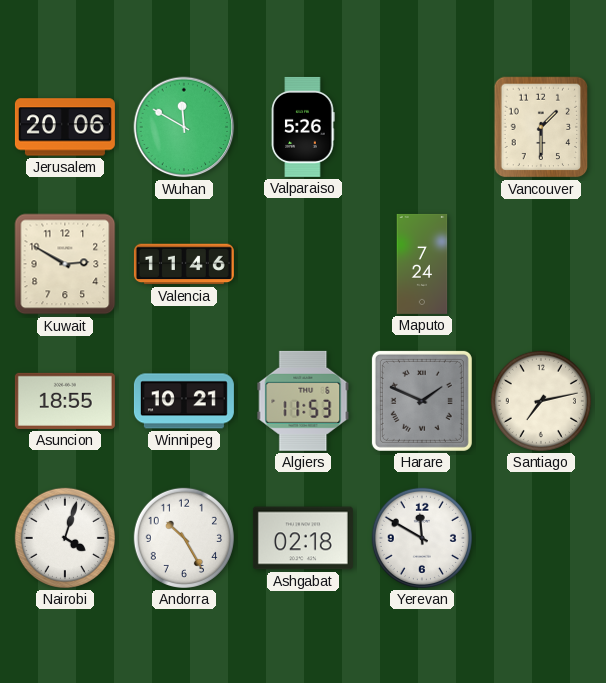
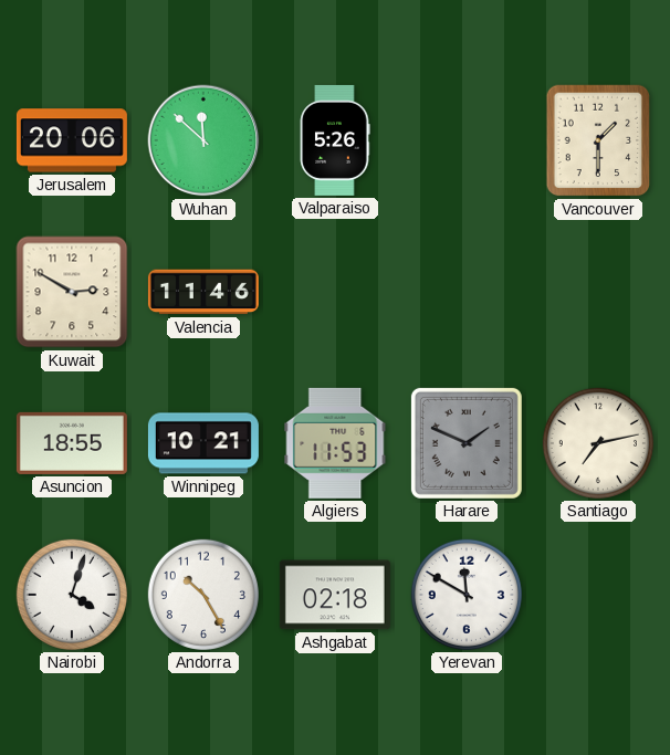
Wuhan: 11:50 -> 11:52 (203, 140)
Maputo: 7:24 -> none (422, 264)
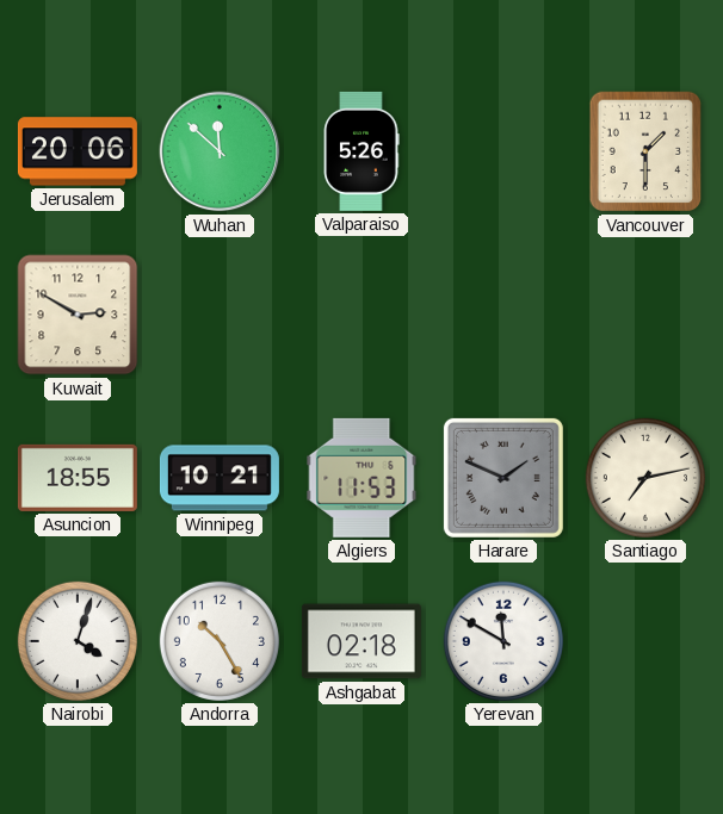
Valencia: 11:46 -> none (203, 292)
